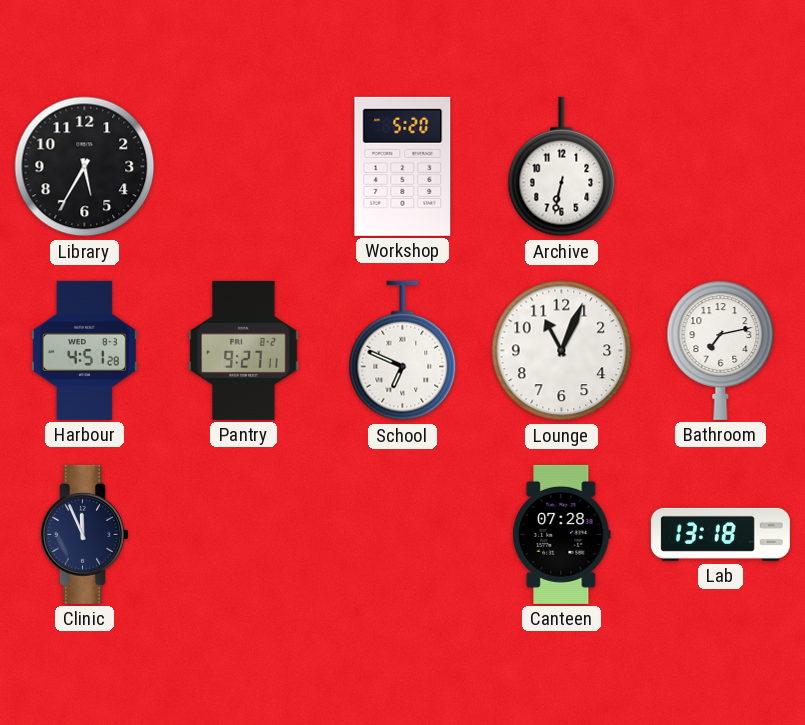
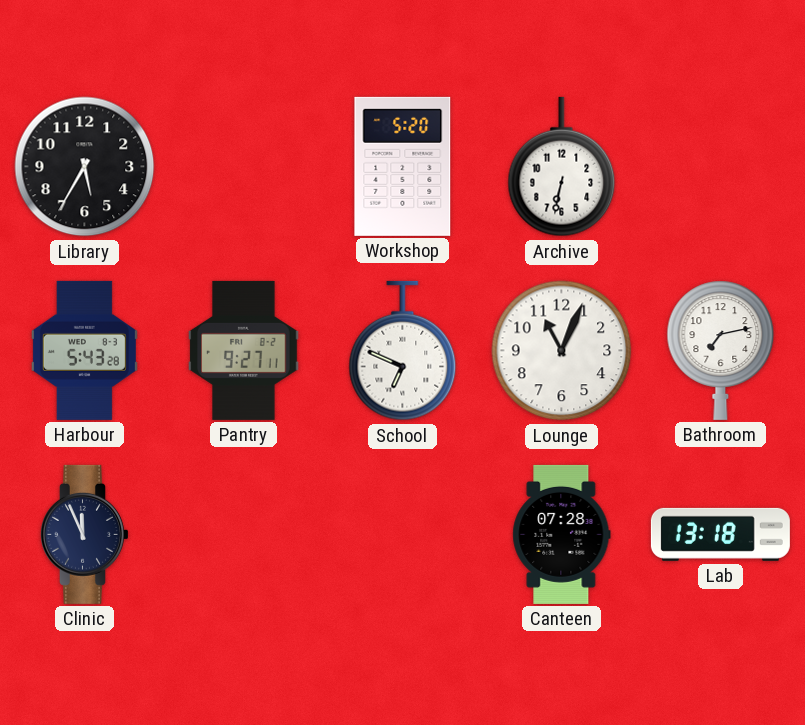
Harbour: 4:51 -> 5:43 (84, 350)
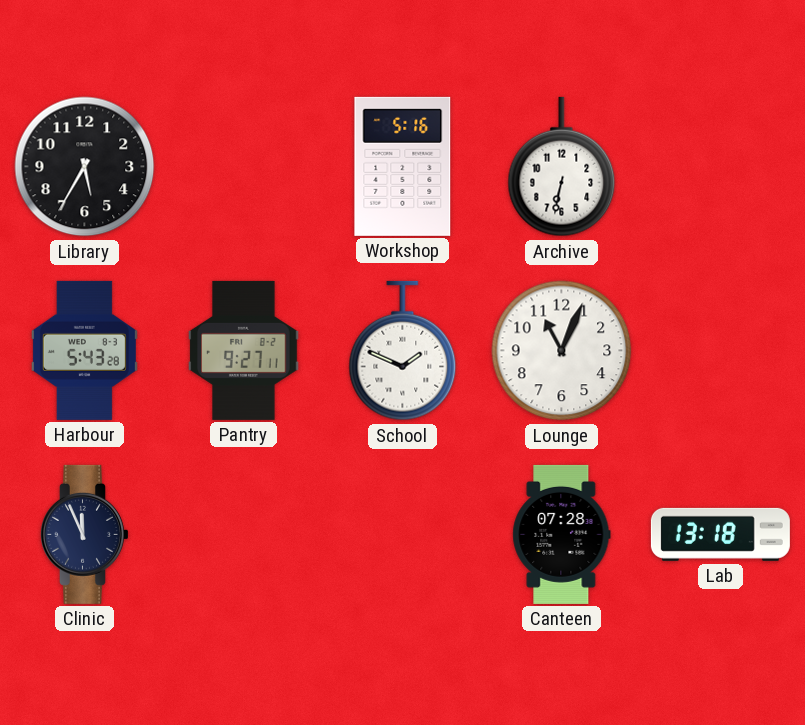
Workshop: 5:20 -> 5:16 (403, 166)
School: 6:49 -> 1:49 (403, 351)
Bathroom: 7:13 -> none (721, 350)
